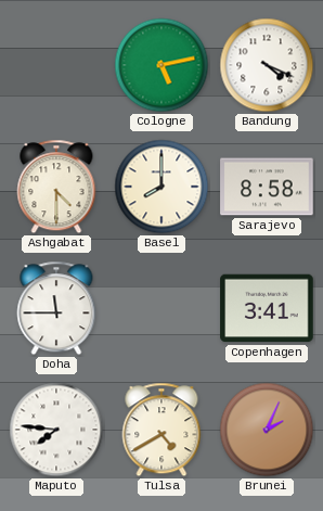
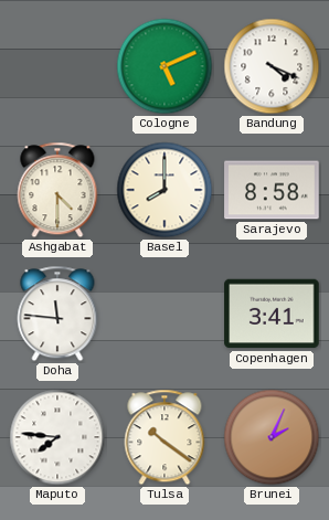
Cologne: 5:13 -> 5:11 (164, 66)
Doha: 11:45 -> 11:46 (57, 314)
Tulsa: 4:40 -> 10:21 (164, 437)
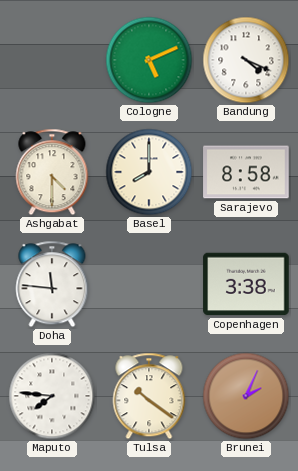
Copenhagen: 3:41 -> 3:38 (246, 284)
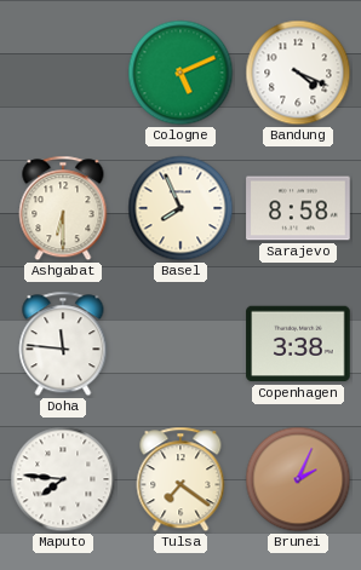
Ashgabat: 4:30 -> 6:30 (63, 208)
Basel: 8:00 -> 7:56 (180, 208)
Tulsa: 10:21 -> 7:21 (180, 479)
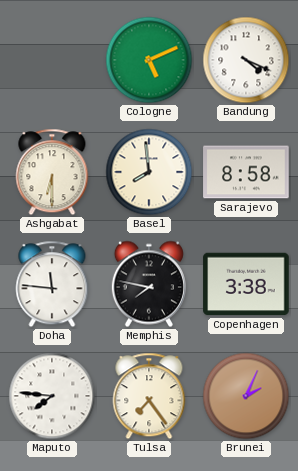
Basel: 7:56 -> 7:59 (149, 172)
Memphis: none -> 7:47 (149, 284)
Tulsa: 7:21 -> 7:24 (149, 396)
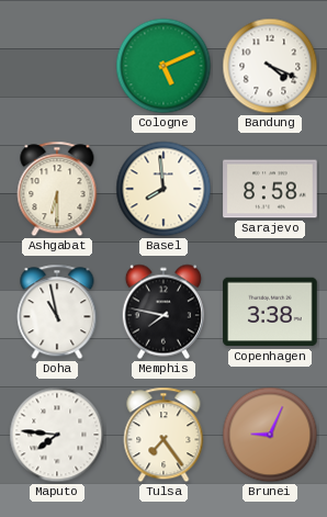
Doha: 11:46 -> 10:58 (57, 312)
Brunei: 2:04 -> 9:04 (270, 435)
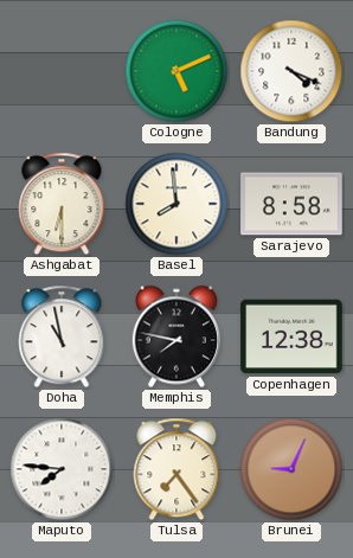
Copenhagen: 3:38 -> 12:38 (291, 336)
